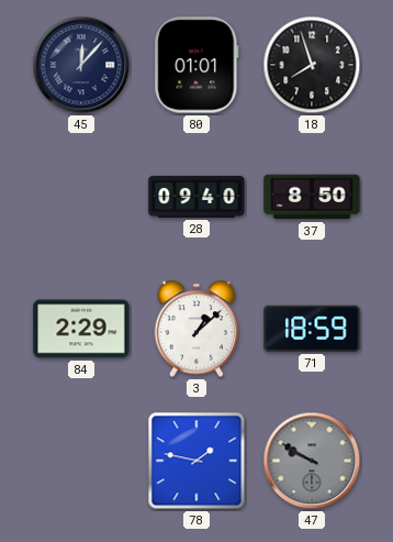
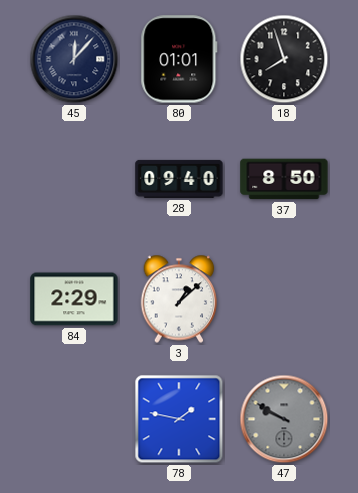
71: 18:59 -> none (312, 329)
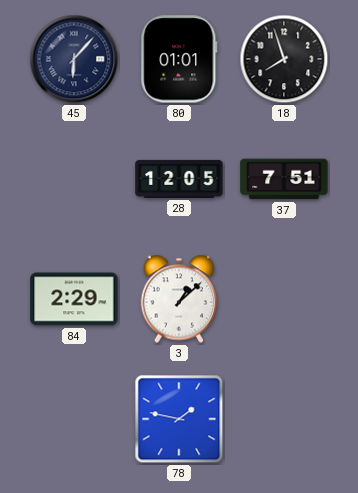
45: 12:07 -> 6:07 (74, 59)
28: 09:40 -> 12:05 (179, 179)
37: 8:50 -> 7:51 (284, 179)
47: 9:50 -> none (284, 419)
